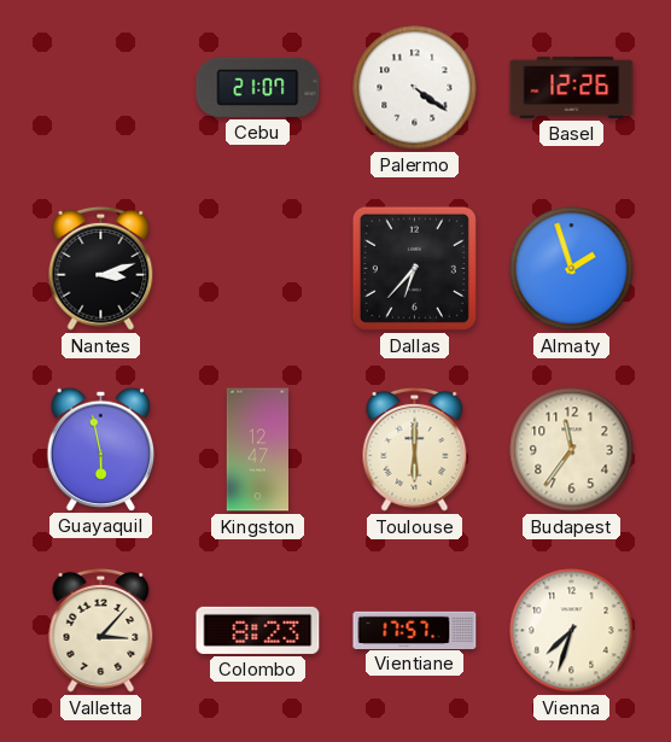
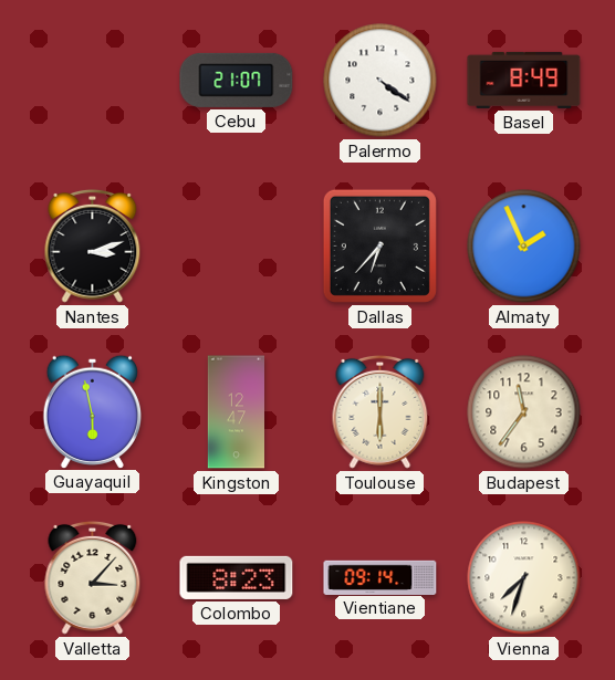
Basel: 12:26 -> 8:49 (524, 80)
Almaty: 1:57 -> 1:56 (524, 247)
Vientiane: 17:57 -> 09:14 (381, 577)
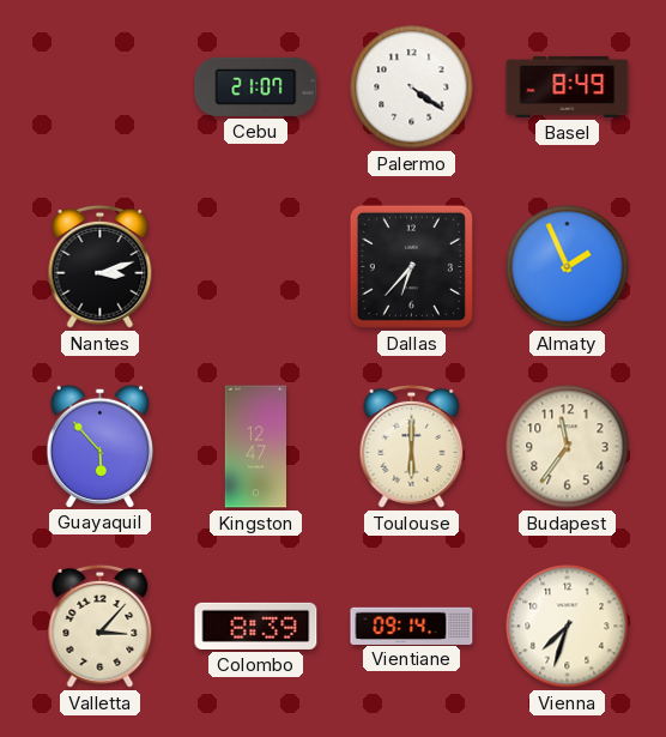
Guayaquil: 5:58 -> 5:53 (99, 446)
Colombo: 8:23 -> 8:39 (256, 626)
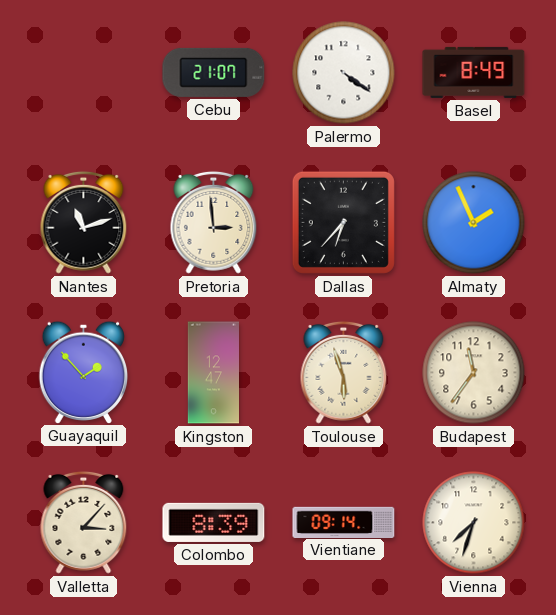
Nantes: 3:12 -> 11:12 (84, 222)
Pretoria: none -> 2:59 (214, 222)
Guayaquil: 5:53 -> 1:53 (83, 372)
Toulouse: 6:00 -> 5:57 (344, 372)
